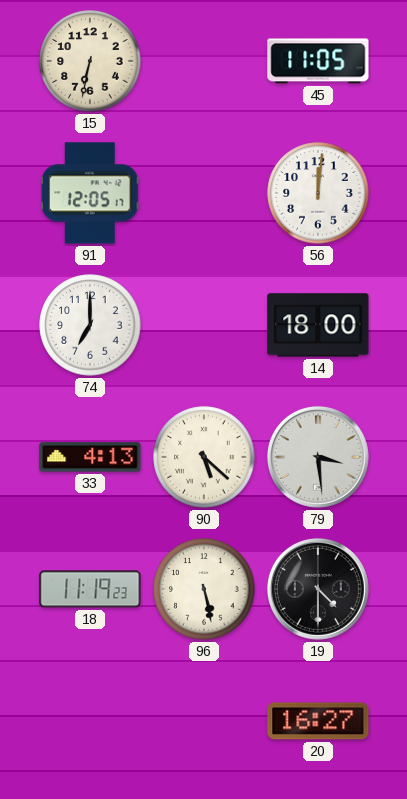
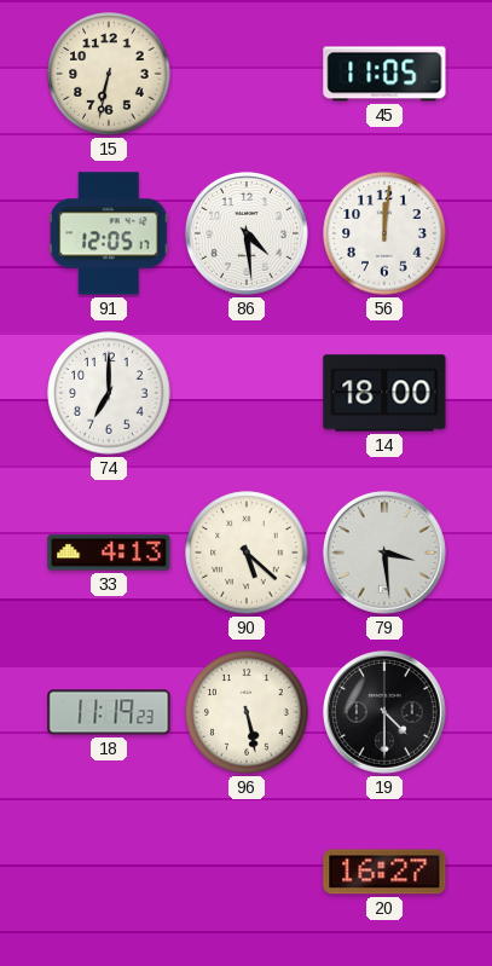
86: none -> 4:29 (247, 233)
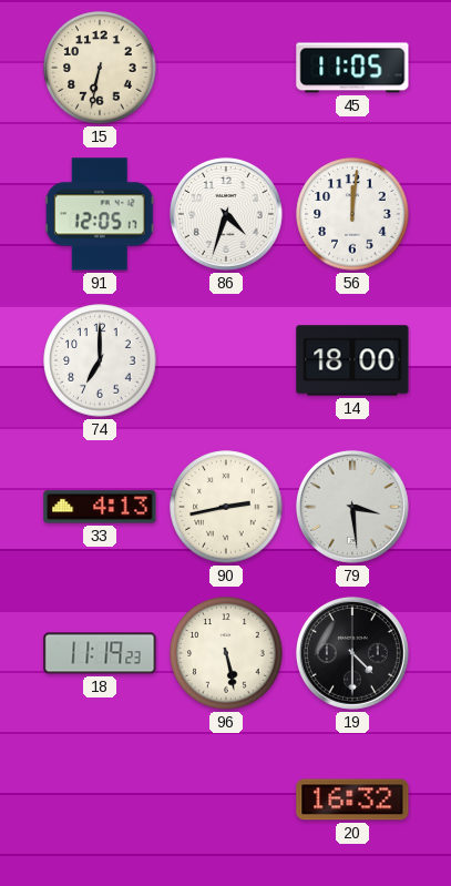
86: 4:29 -> 4:33 (226, 214)
90: 5:22 -> 2:43 (226, 507)
20: 16:27 -> 16:32 (352, 800)
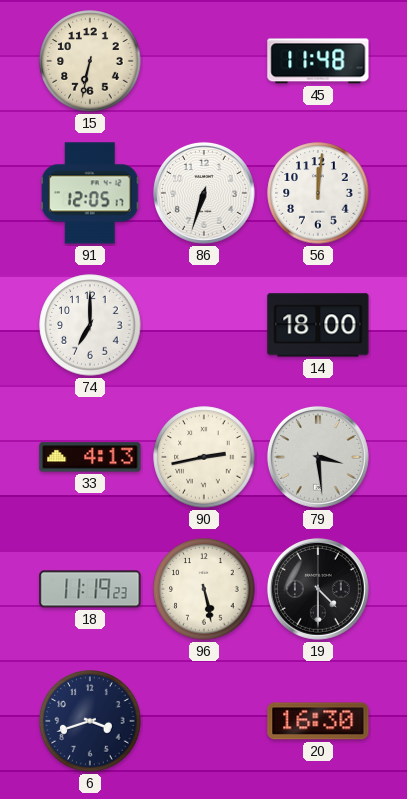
45: 11:05 -> 11:48 (318, 61)
86: 4:33 -> 6:33 (204, 193)
6: none -> 3:42 (90, 721)
20: 16:32 -> 16:30 (318, 721)
